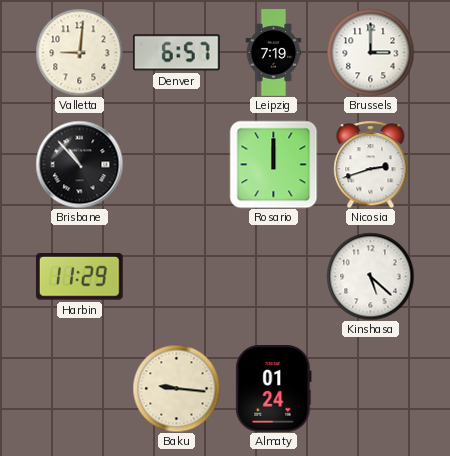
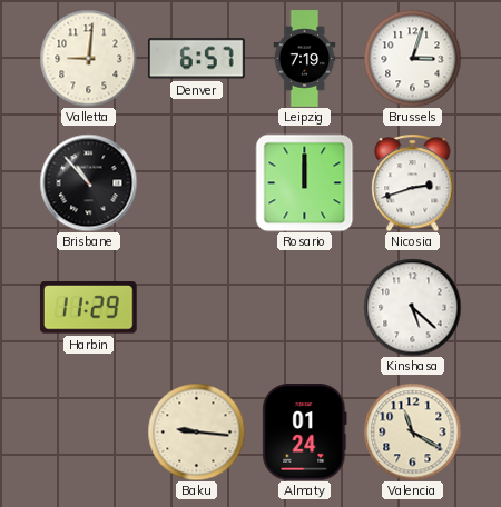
Brussels: 3:00 -> 3:03 (412, 58)
Valencia: none -> 11:20 (412, 431)
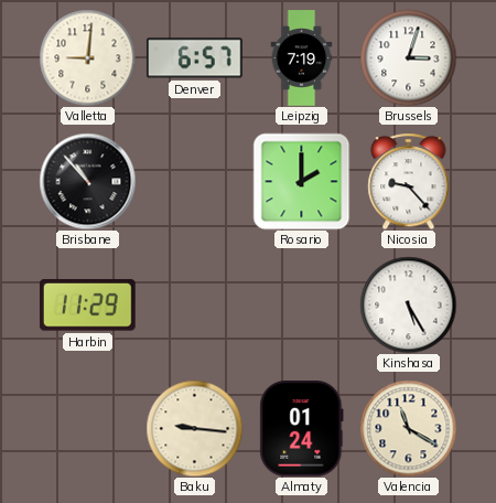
Rosario: 12:00 -> 2:00 (301, 181)
Nicosia: 2:42 -> 9:23 (409, 181)
Kinshasa: 5:22 -> 5:25 (408, 304)
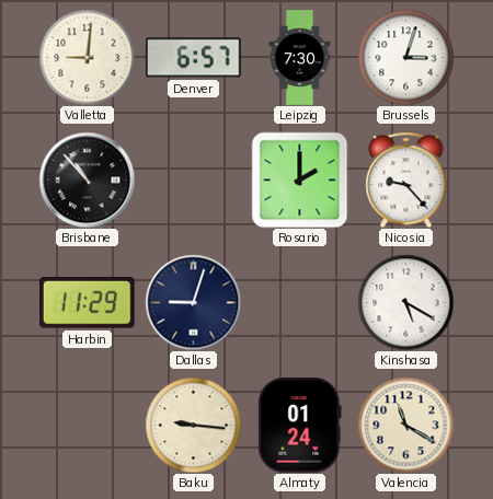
Leipzig: 7:19 -> 7:30 (300, 58)
Dallas: none -> 9:03 (193, 302)
Kinshasa: 5:25 -> 5:20 (405, 302)
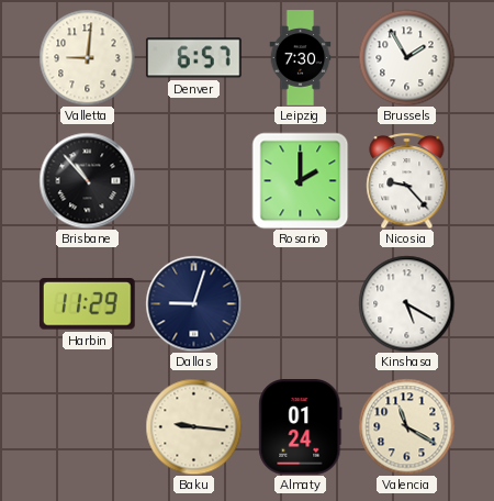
Brussels: 3:03 -> 1:55 (406, 57)
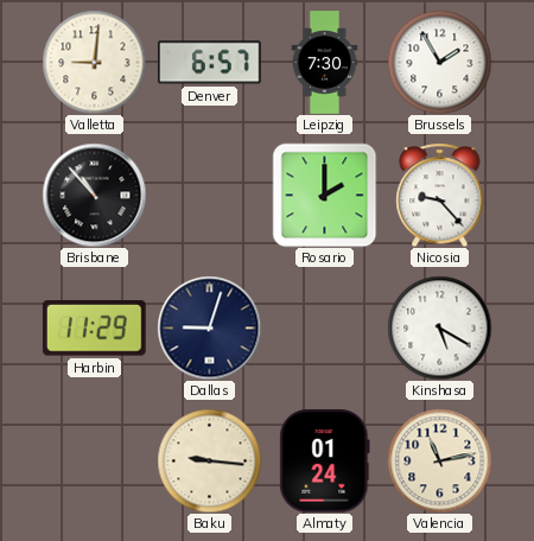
Valencia: 11:20 -> 11:13 (439, 460)
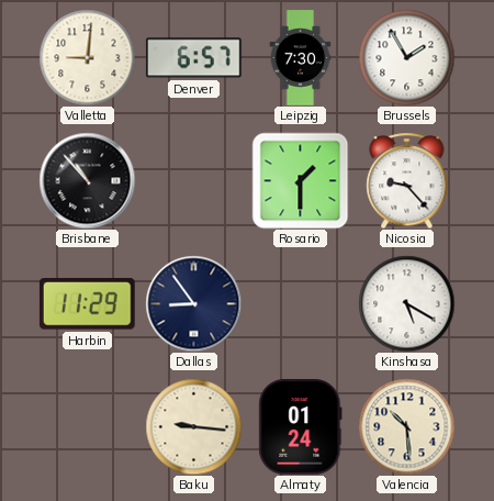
Rosario: 2:00 -> 1:30 (300, 180)
Dallas: 9:03 -> 8:54 (193, 303)
Valencia: 11:13 -> 10:29 (406, 426)
